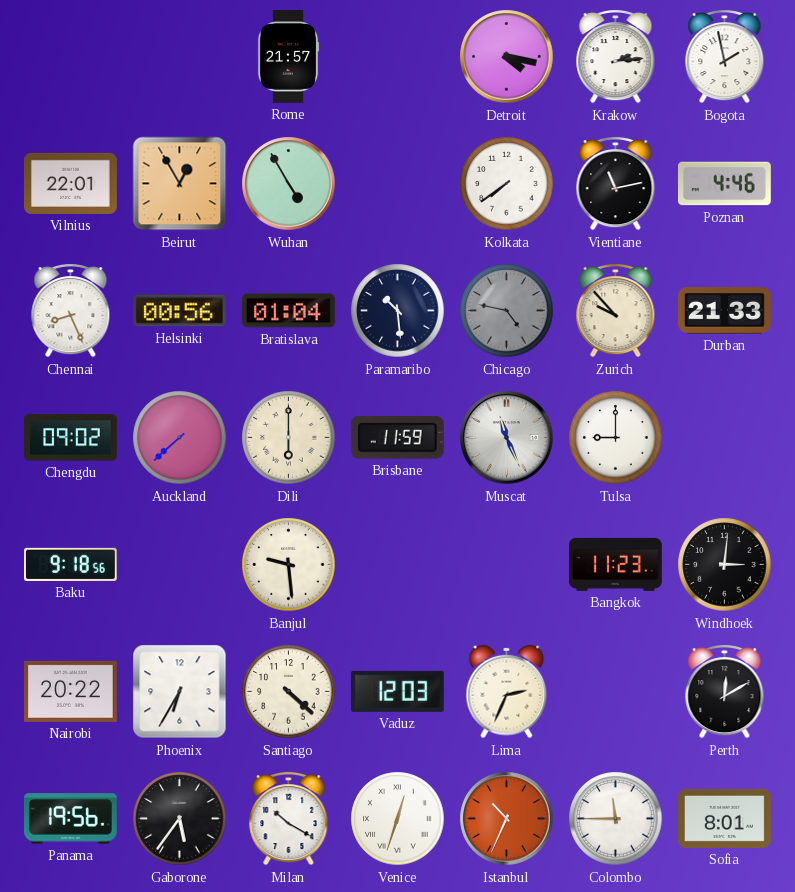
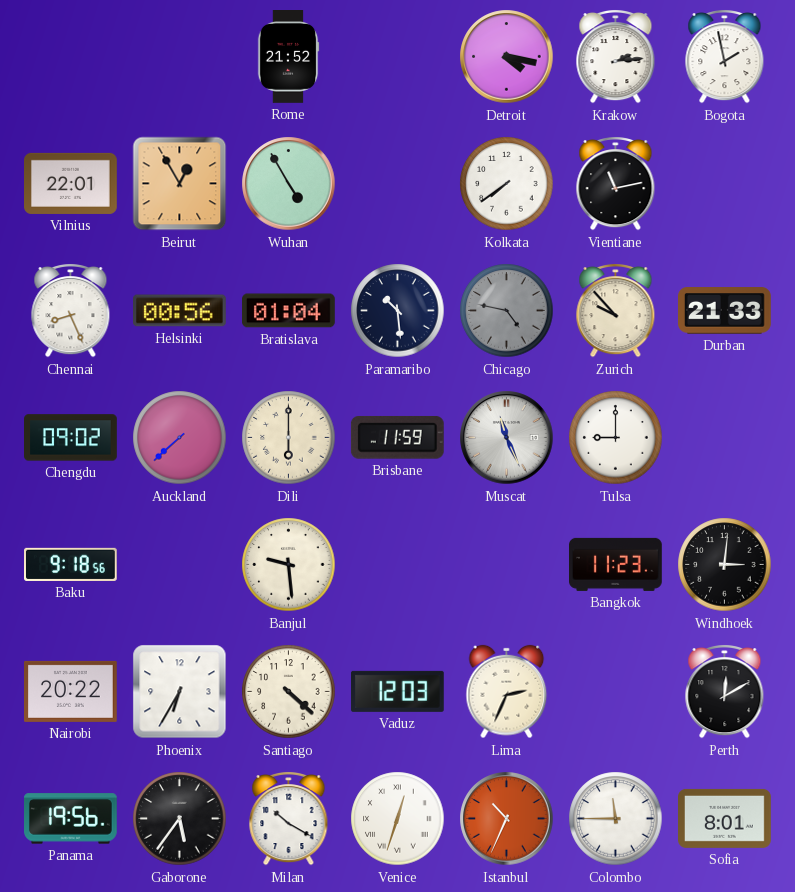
Rome: 21:57 -> 21:52 (288, 57)
Poznan: 4:46 -> none (725, 184)
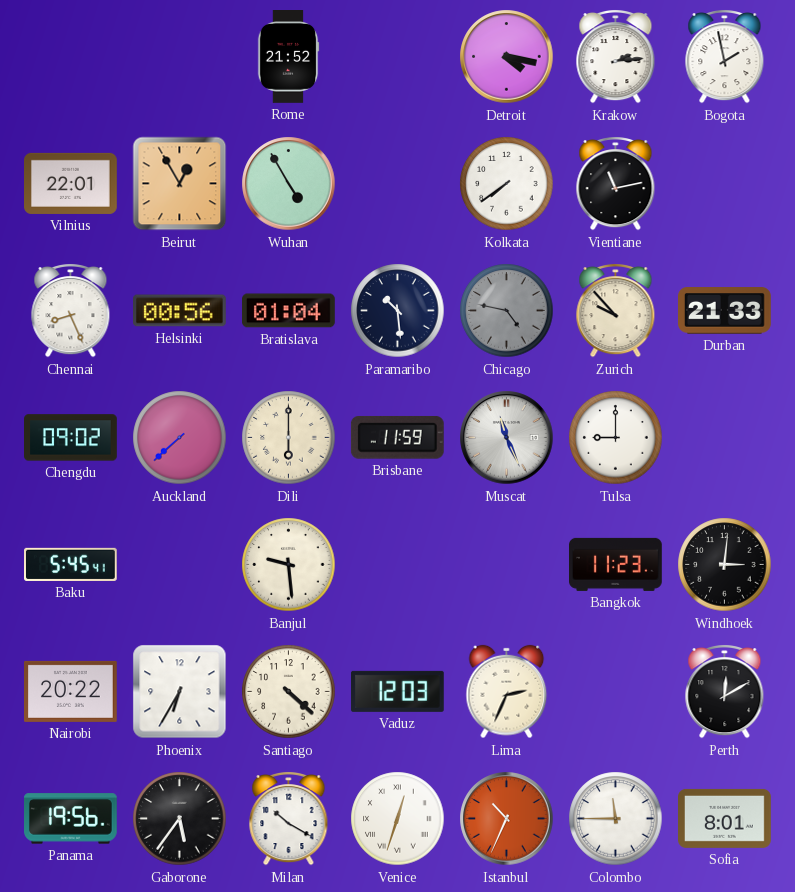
Baku: 9:18 -> 5:45 (71, 564)
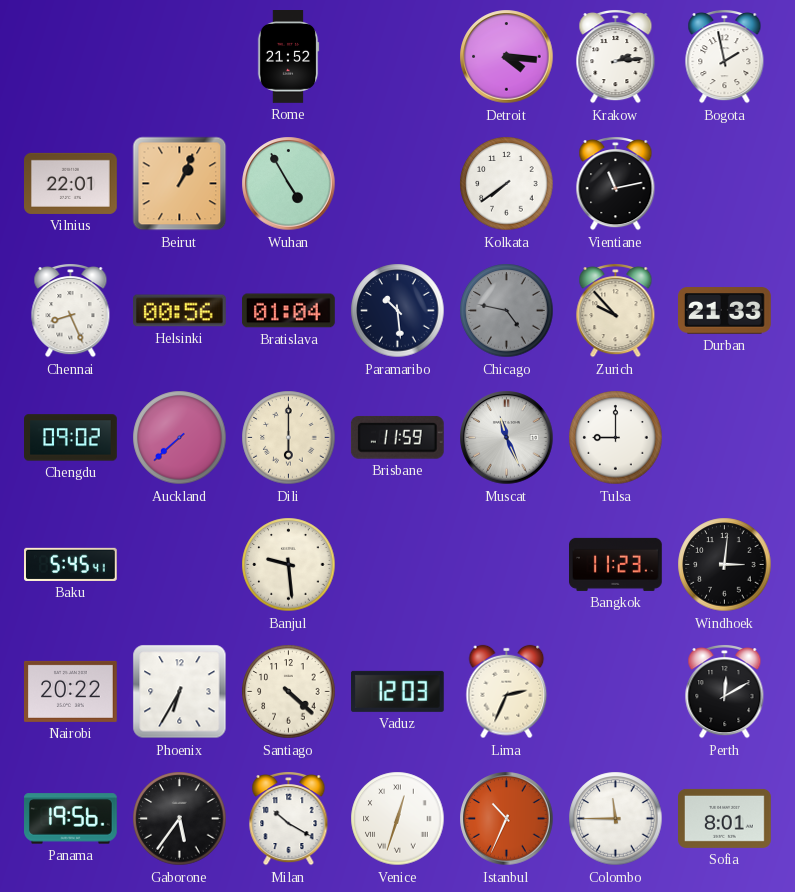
Detroit: 4:17 -> 4:16 (507, 57)
Beirut: 12:55 -> 1:04 (180, 184)
